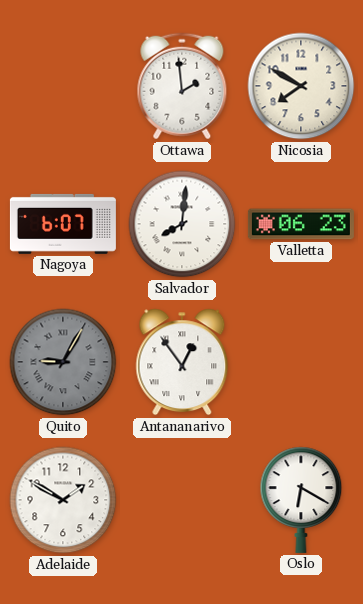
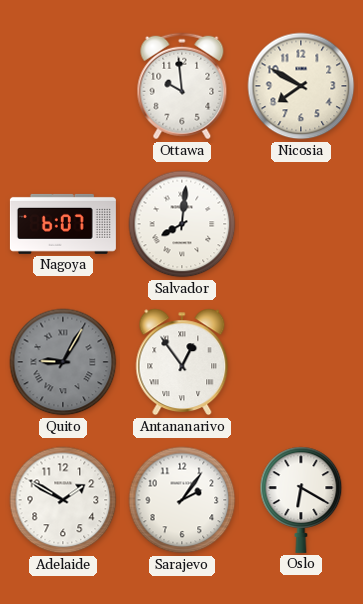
Ottawa: 1:59 -> 9:59 (182, 86)
Valletta: 06:23 -> none (301, 224)
Sarajevo: none -> 2:06 (182, 500)
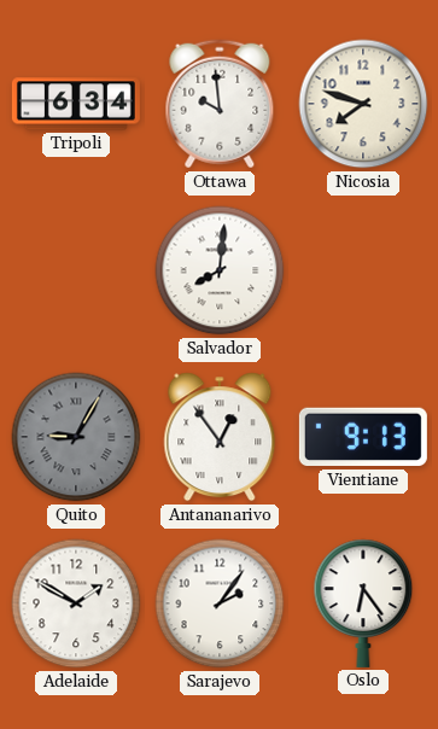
Tripoli: none -> 6:34 (76, 104)
Nicosia: 7:50 -> 7:48 (363, 104)
Nagoya: 6:07 -> none (63, 224)
Vientiane: none -> 9:13 (363, 437)
Oslo: 6:20 -> 6:24 (363, 603)
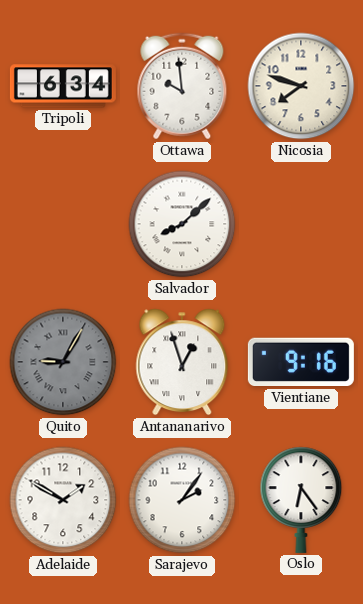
Salvador: 8:01 -> 8:08 (182, 224)
Antananarivo: 12:54 -> 12:57 (182, 362)
Vientiane: 9:13 -> 9:16 (301, 362)
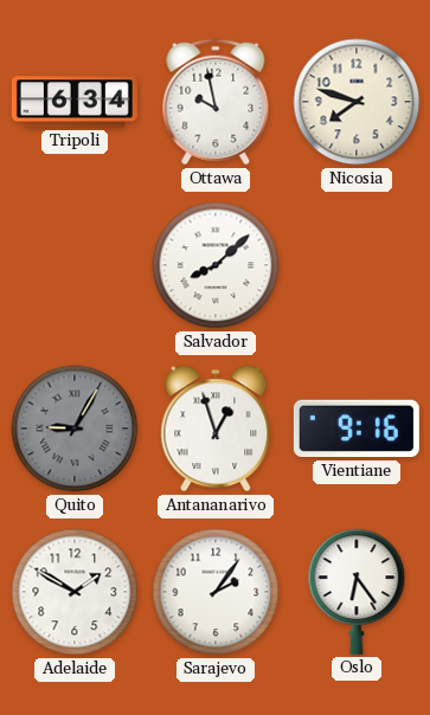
Ottawa: 9:59 -> 9:58 (216, 102)
